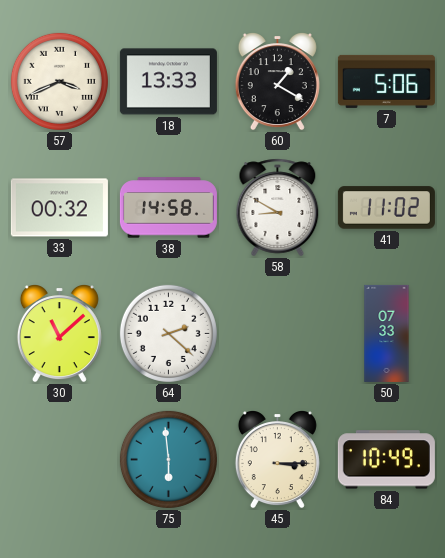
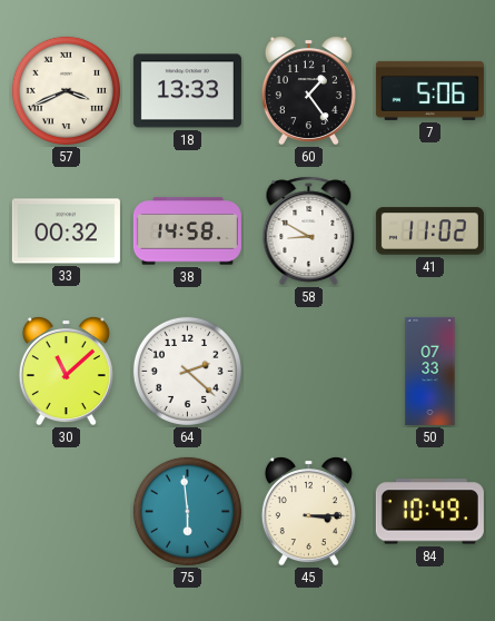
60: 1:20 -> 1:24 (308, 91)
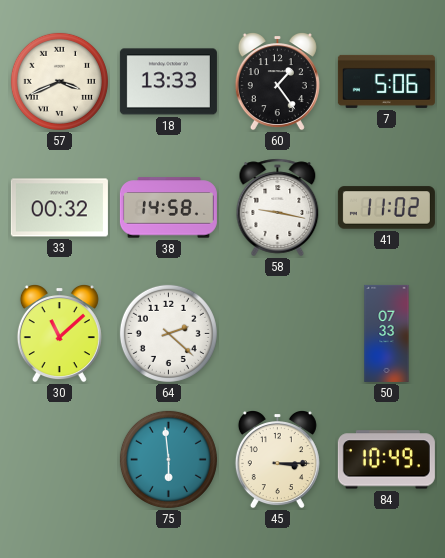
58: 8:50 -> 9:17 (278, 208)
